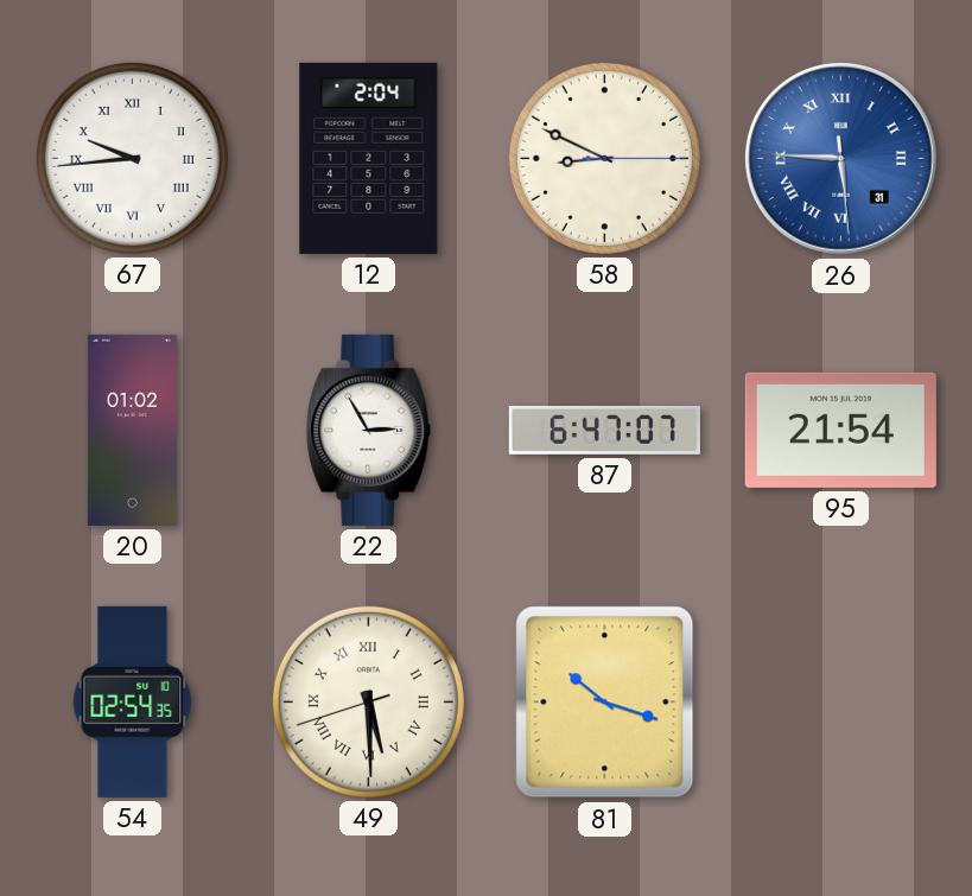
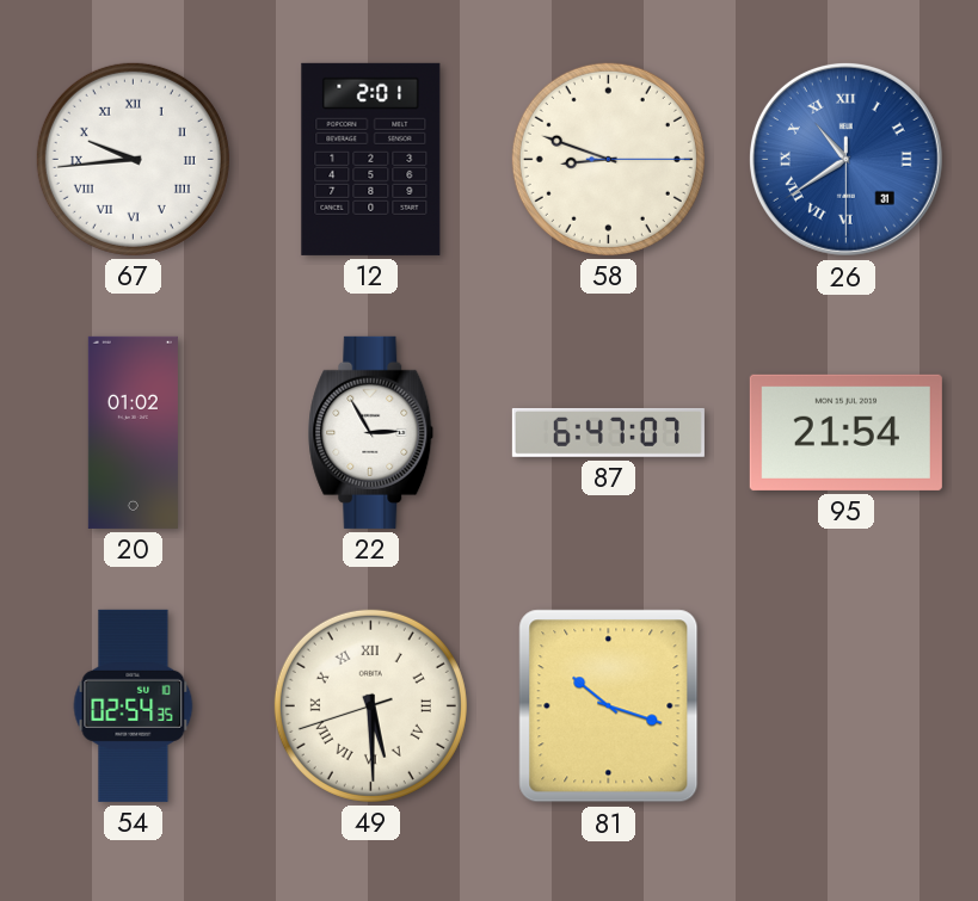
12: 2:04 -> 2:01 (371, 159)
58: 8:49 -> 8:48 (608, 159)
26: 5:45 -> 10:39 (845, 159)
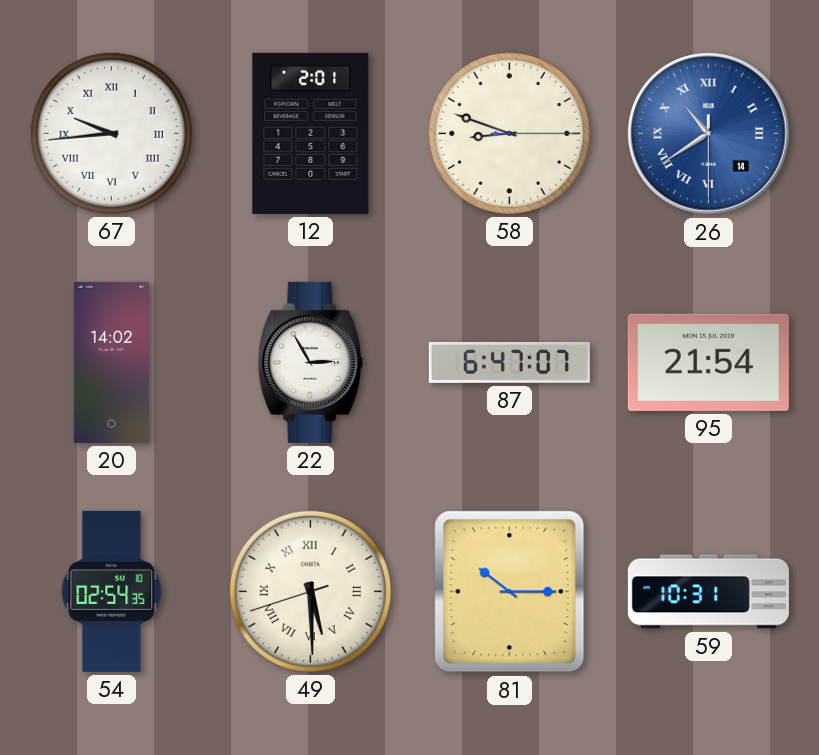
26 date: 31 -> 14 (708, 133)
20: 01:02 -> 14:02 (111, 362)
81: 10:18 -> 10:15 (510, 592)
59: none -> 10:31 (708, 592)
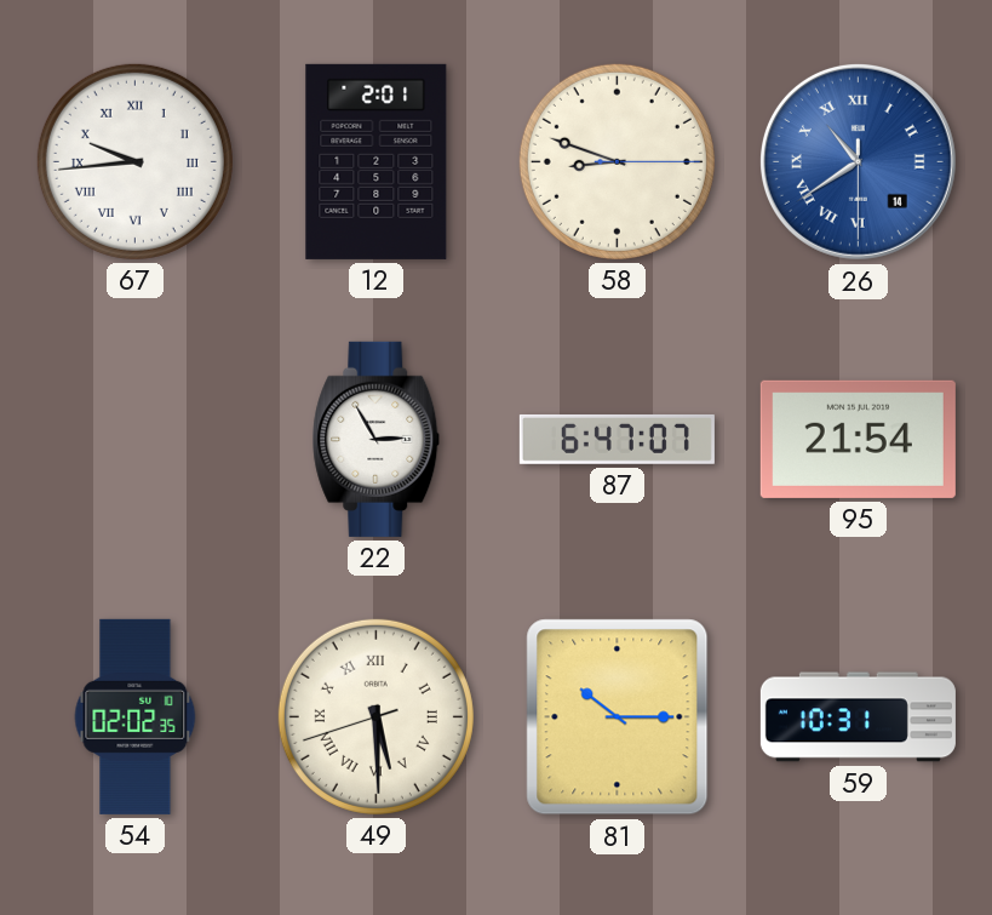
20: 14:02 -> none (111, 362)
54: 02:54 -> 02:02 (136, 716)
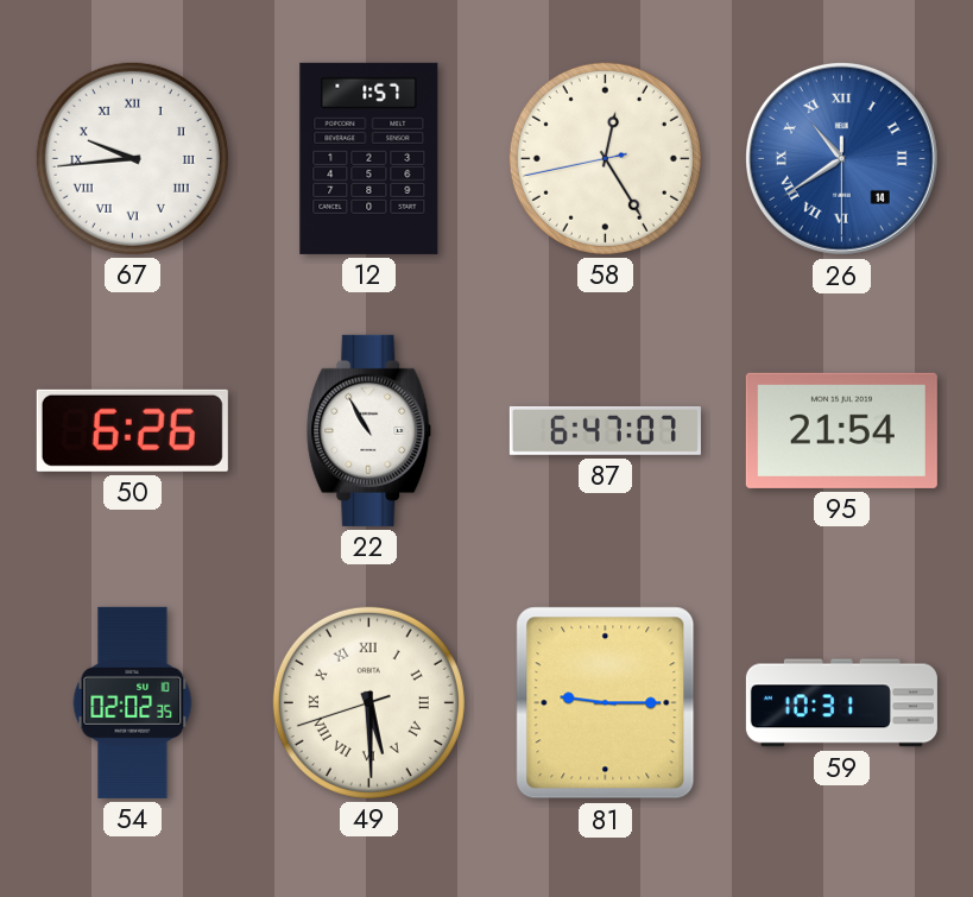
12: 2:01 -> 1:57 (369, 158)
58: 8:48 -> 12:24 (605, 158)
50: none -> 6:26 (132, 430)
22: 2:55 -> 10:55 (369, 430)
81: 10:15 -> 9:15 (606, 703)
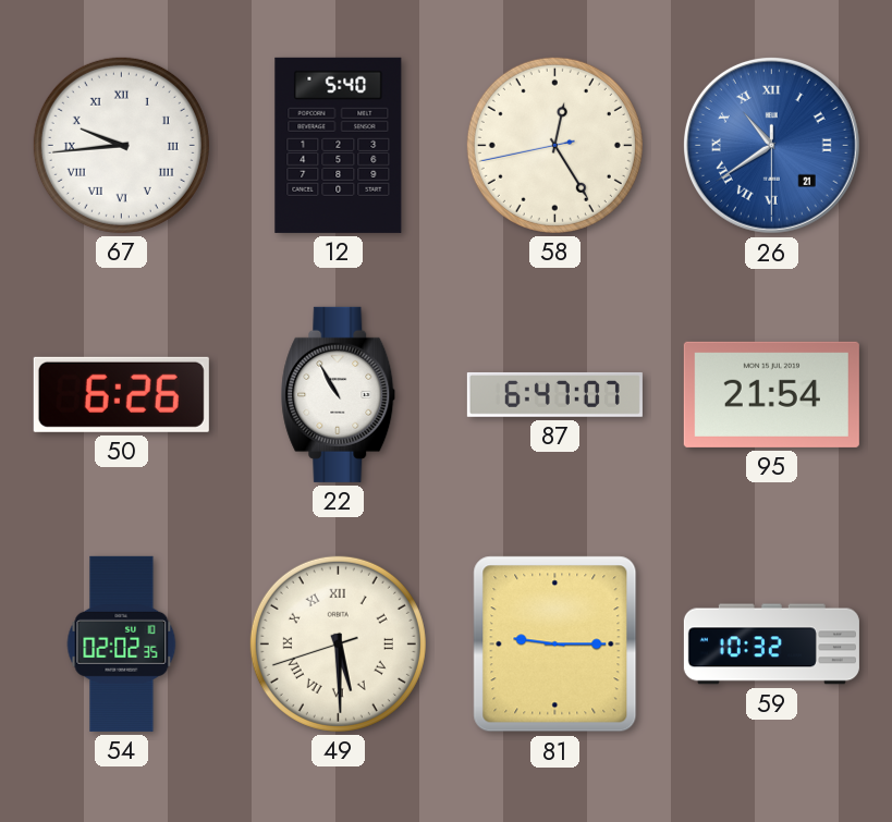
12: 1:57 -> 5:40 (339, 145)
26 date: 14 -> 21 (771, 145)
59: 10:31 -> 10:32 (771, 645)
